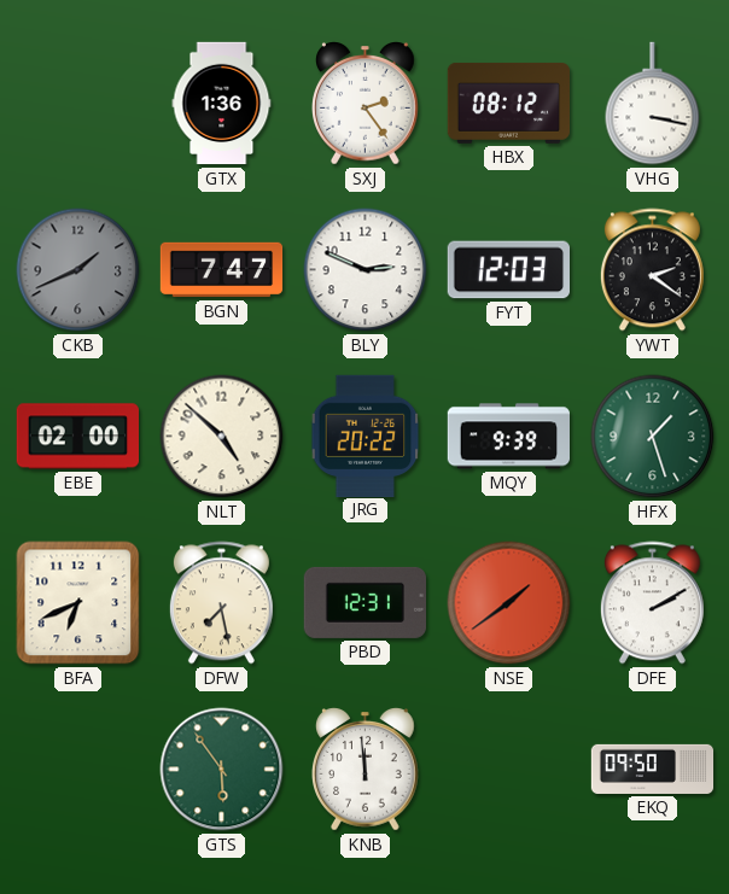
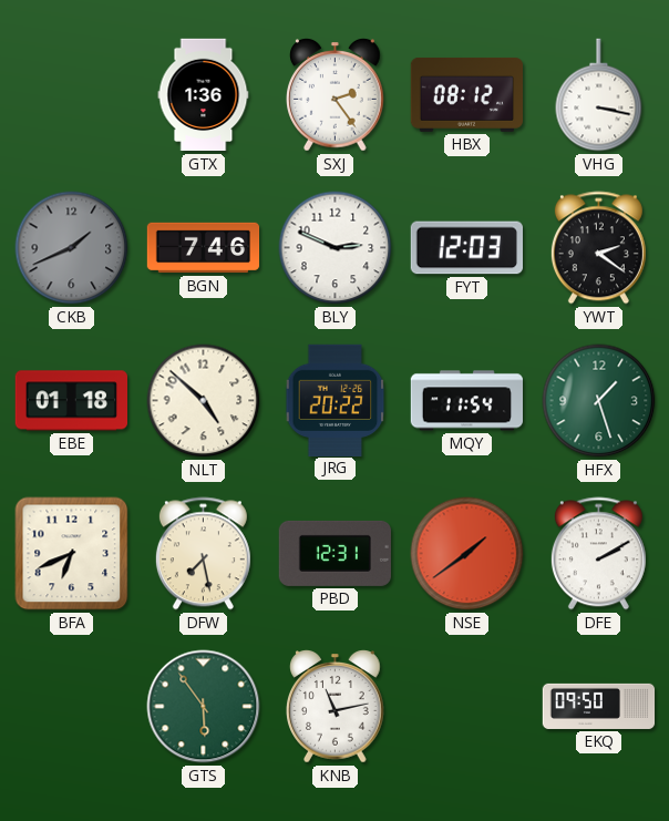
BGN: 7:47 -> 7:46 (204, 248)
EBE: 02:00 -> 01:18 (71, 401)
MQY: 9:39 -> 11:54 (467, 401)
KNB: 11:59 -> 11:13 (336, 707)
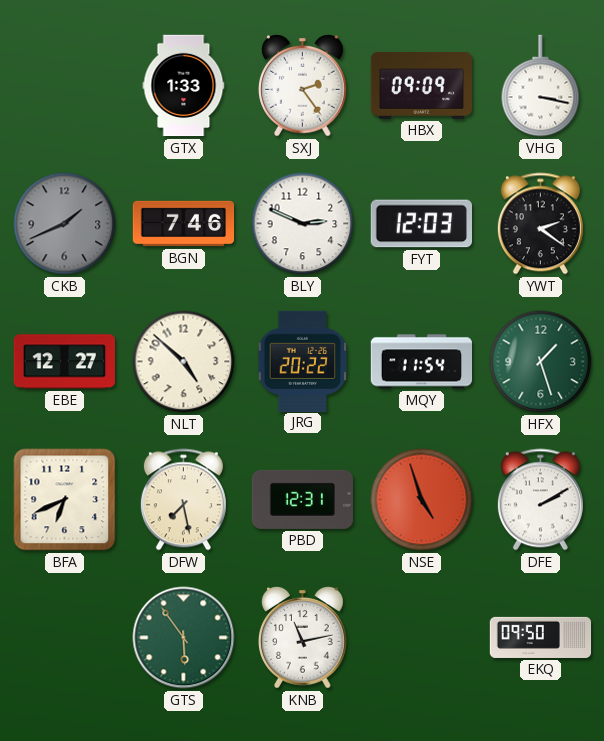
GTX: 1:36 -> 1:33 (184, 86)
HBX: 08:12 -> 09:09 (421, 85)
EBE: 01:18 -> 12:27 (64, 362)
NSE: 1:39 -> 4:57 (422, 500)
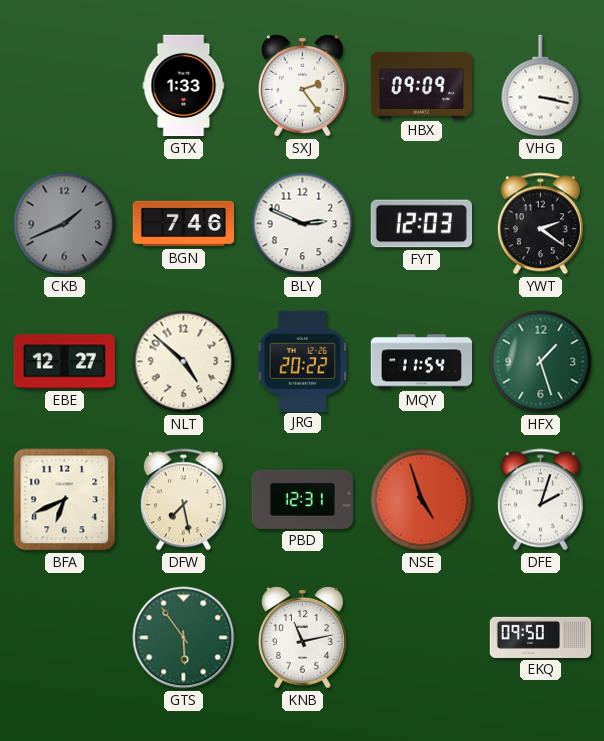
DFE: 2:10 -> 2:03 (540, 500)
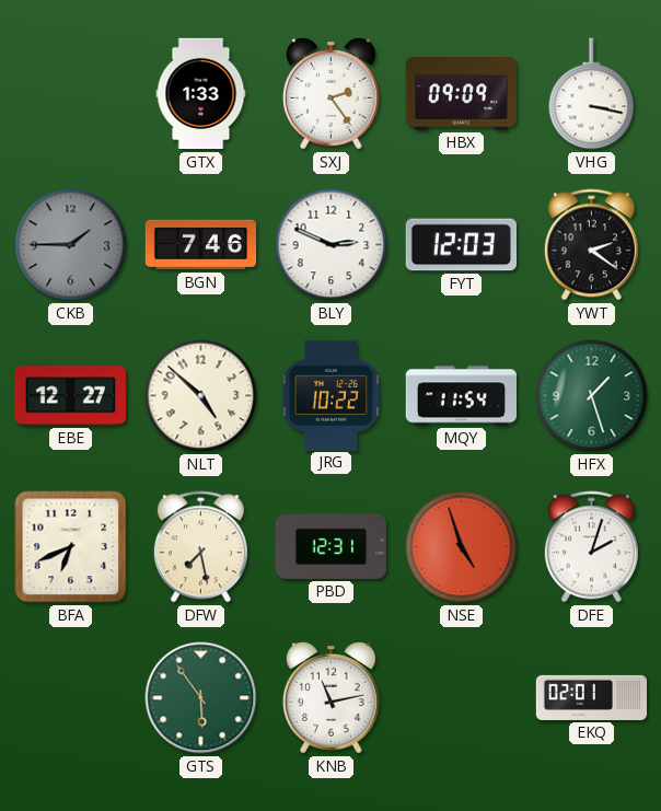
CKB: 1:41 -> 1:45 (71, 245)
JRG: 20:22 -> 10:22 (332, 395)
EKQ: 09:50 -> 02:01 (592, 697)
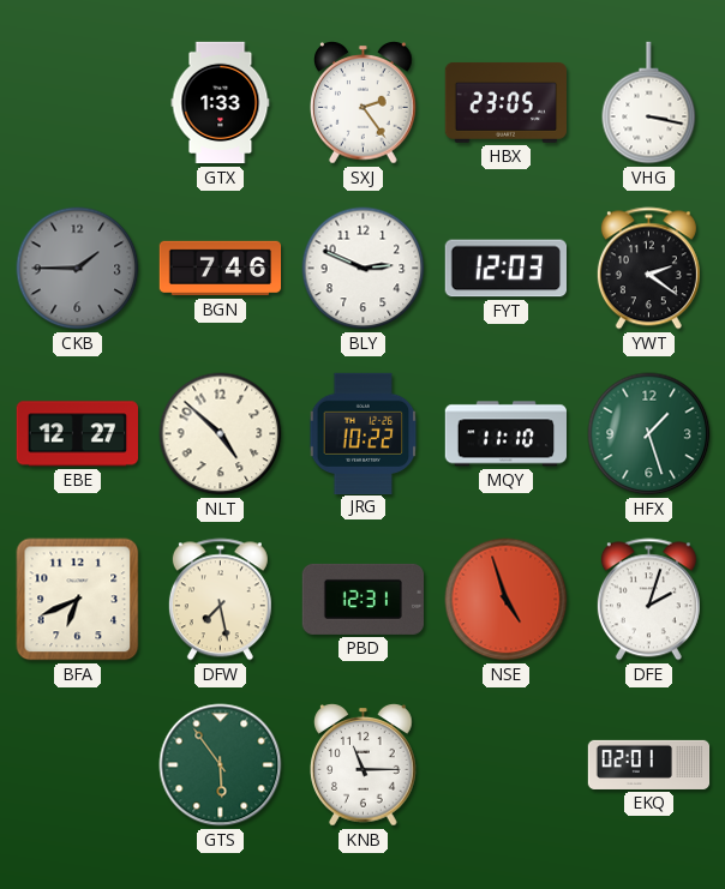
HBX: 09:09 -> 23:05 (505, 102)
MQY: 11:54 -> 11:10 (507, 434)
KNB: 11:13 -> 11:15 (364, 765)
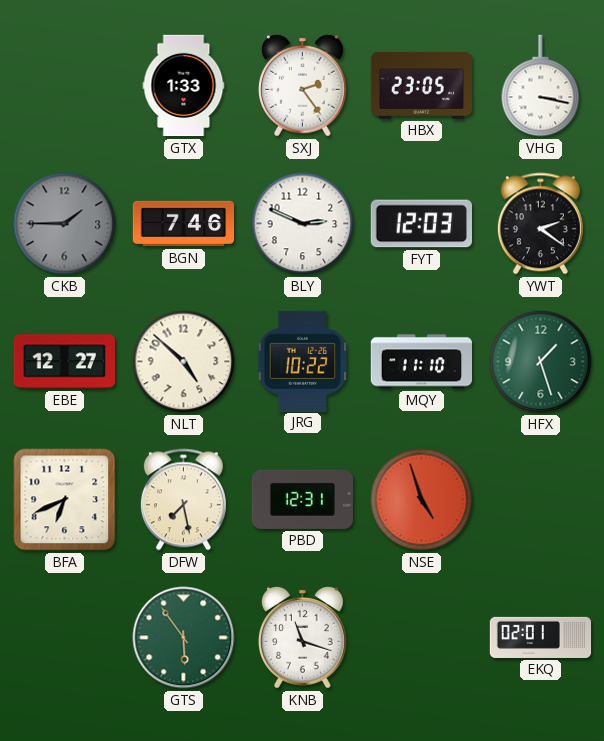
DFE: 2:03 -> none (648, 600)
KNB: 11:15 -> 11:18 (303, 638)
